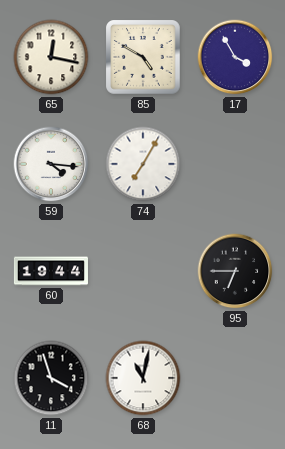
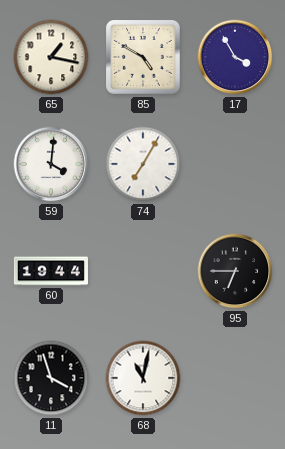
65: 12:17 -> 1:17 (51, 57)
59: 4:16 -> 4:01 (51, 164)
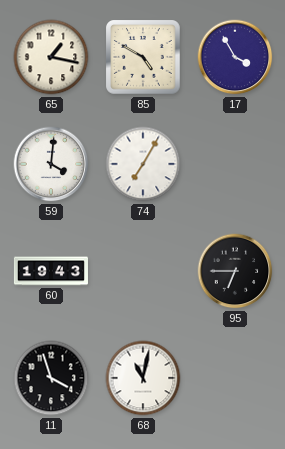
60: 19:44 -> 19:43 (51, 271)
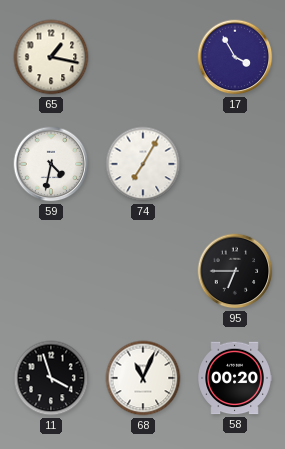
85: 4:50 -> none (144, 58)
59: 4:01 -> 4:32 (51, 164)
60: 19:43 -> none (51, 271)
68: 11:02 -> 11:04 (143, 378)
58: none -> 00:20 (235, 378)
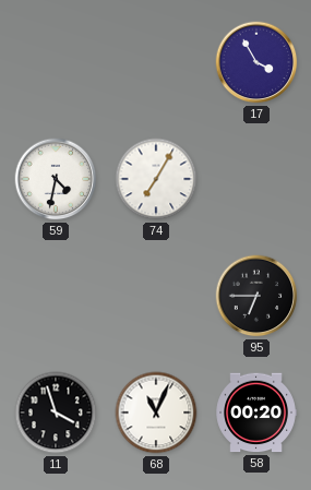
65: 1:17 -> none (51, 57)
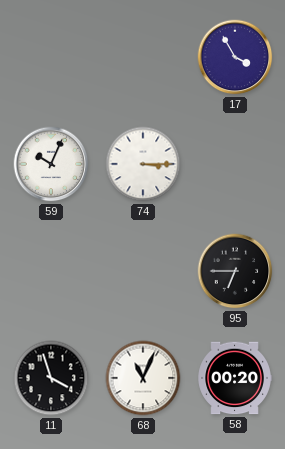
59: 4:32 -> 10:04 (51, 164)
74: 7:05 -> 3:15 (143, 164)
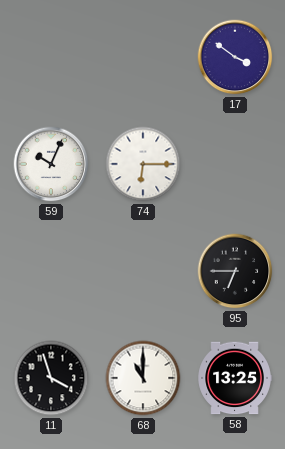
17: 3:55 -> 3:51 (235, 57)
74: 3:15 -> 6:15 (143, 164)
68: 11:04 -> 11:00 (143, 378)
58: 00:20 -> 13:25 (235, 378)
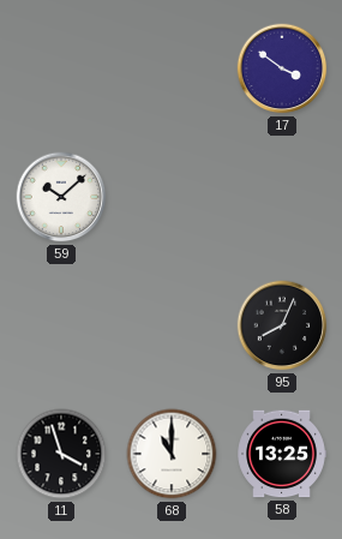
59: 10:04 -> 10:08 (61, 197)
74: 6:15 -> none (143, 164)
95: 6:45 -> 8:04 (282, 325)
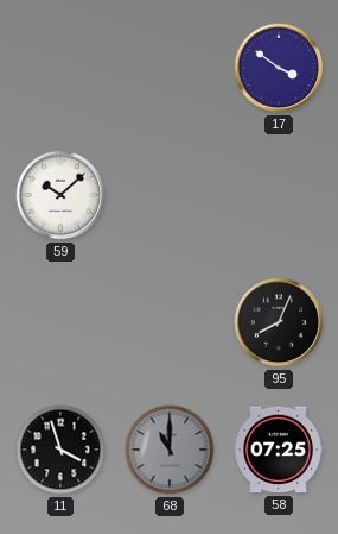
68 dial: white -> grey (170, 450)
58: 13:25 -> 07:25 (279, 450)
